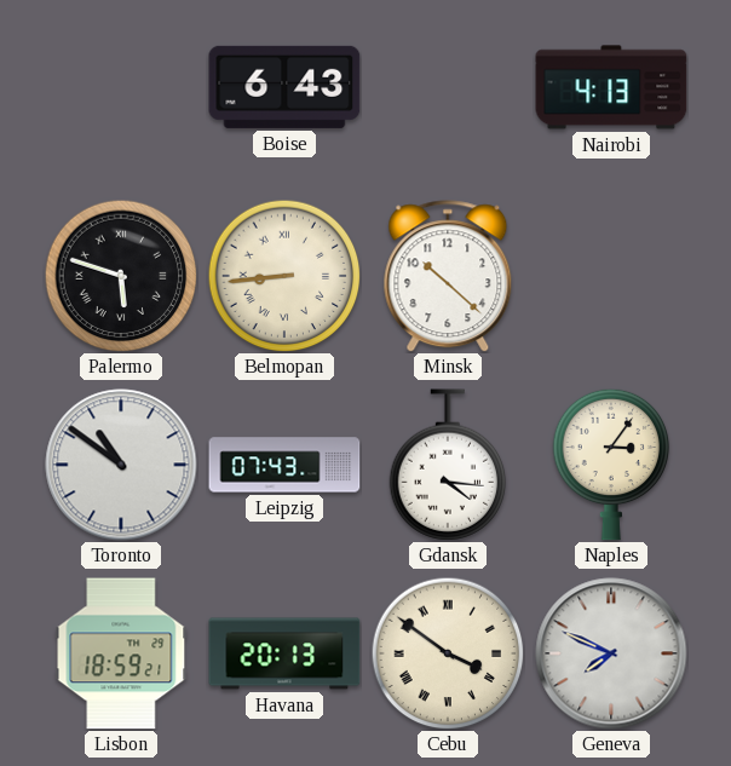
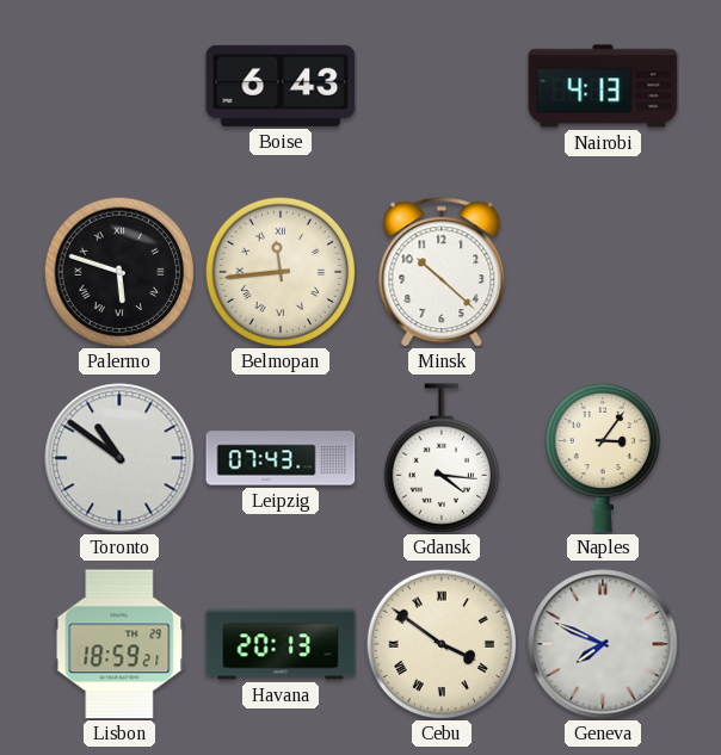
Belmopan: 8:44 -> 11:44 (281, 272)
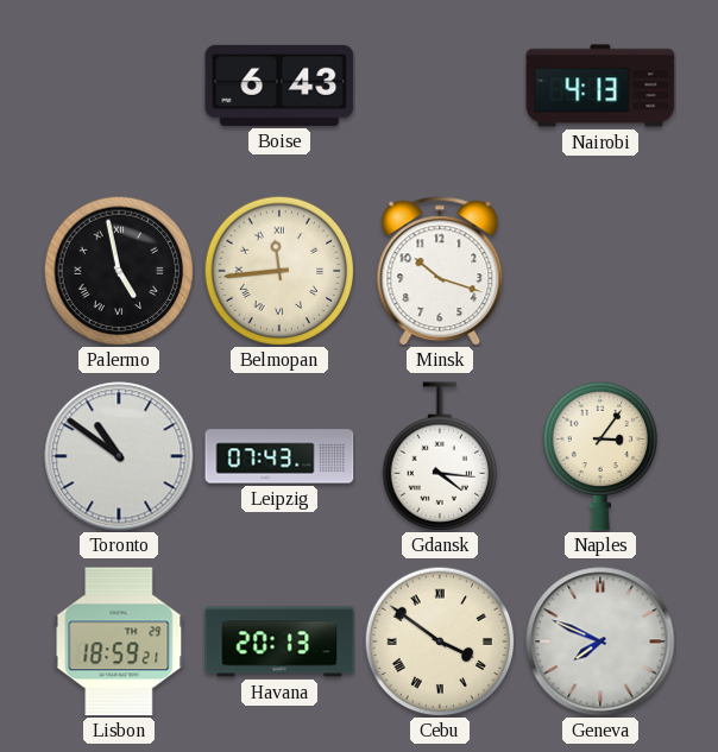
Palermo: 5:48 -> 4:58 (119, 271)
Minsk: 10:22 -> 10:18 (440, 271)
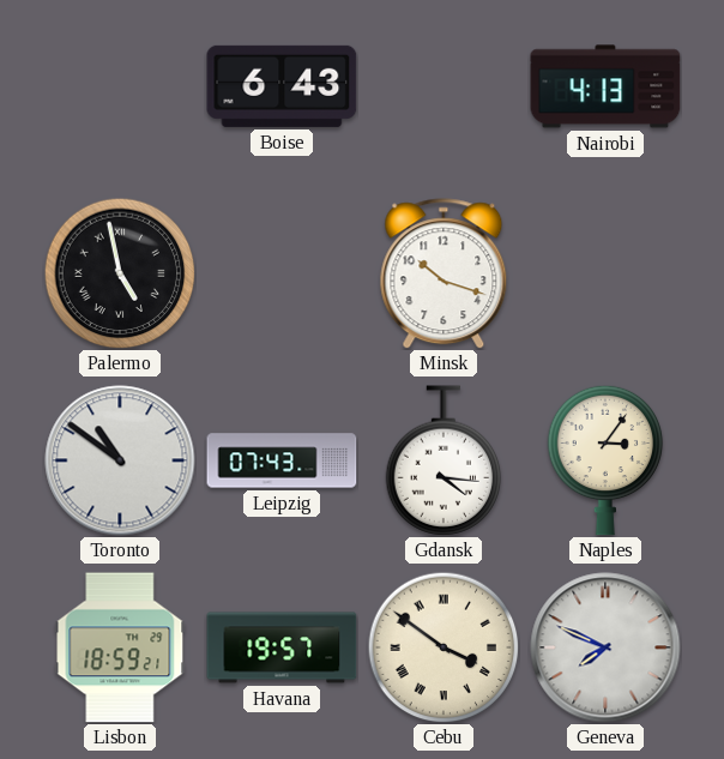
Belmopan: 11:44 -> none (279, 271)
Havana: 20:13 -> 19:57 (282, 647)
